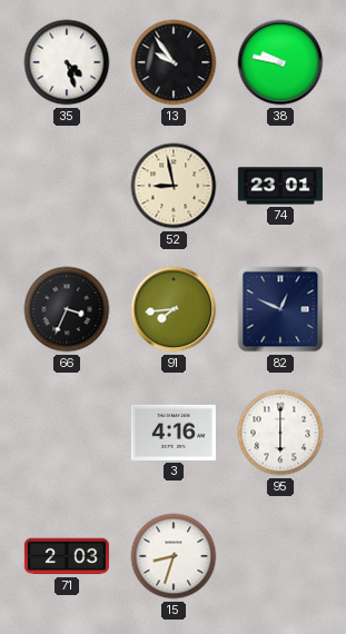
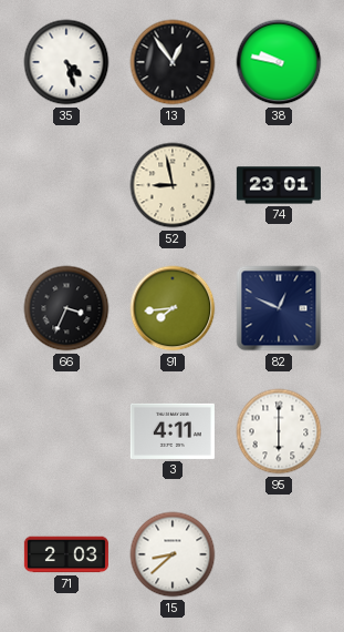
13: 9:54 -> 12:54 (173, 62)
3: 4:16 -> 4:11 (173, 431)
15: 8:33 -> 8:38 (173, 554)
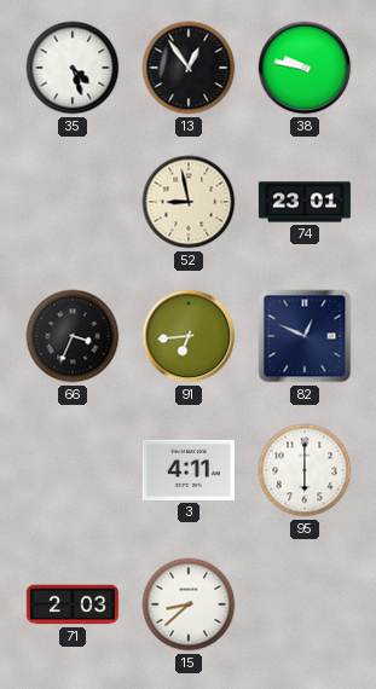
91: 7:44 -> 6:44 (189, 336)
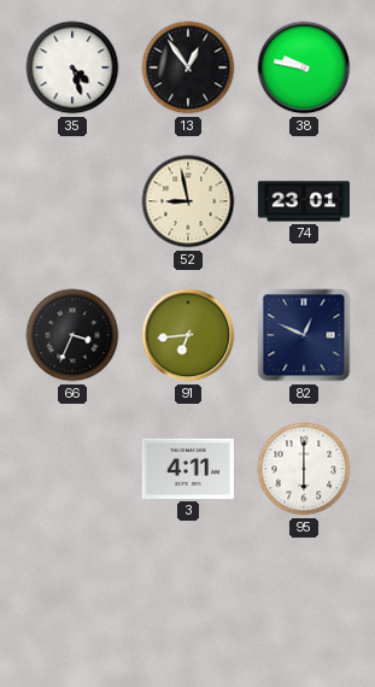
71: 2:03 -> none (73, 604)
15: 8:38 -> none (189, 604)
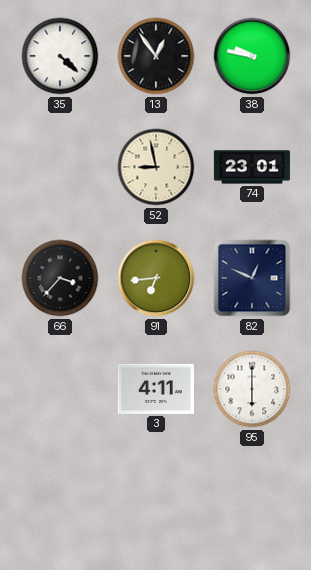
35: 4:27 -> 4:22 (60, 56)
66: 3:34 -> 3:37 (60, 278)
